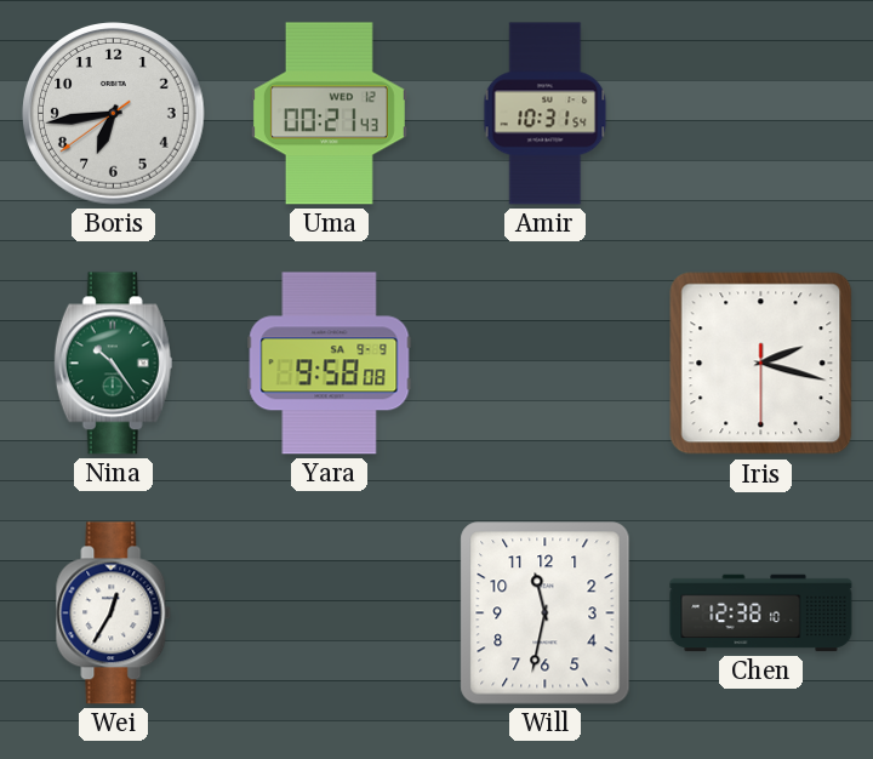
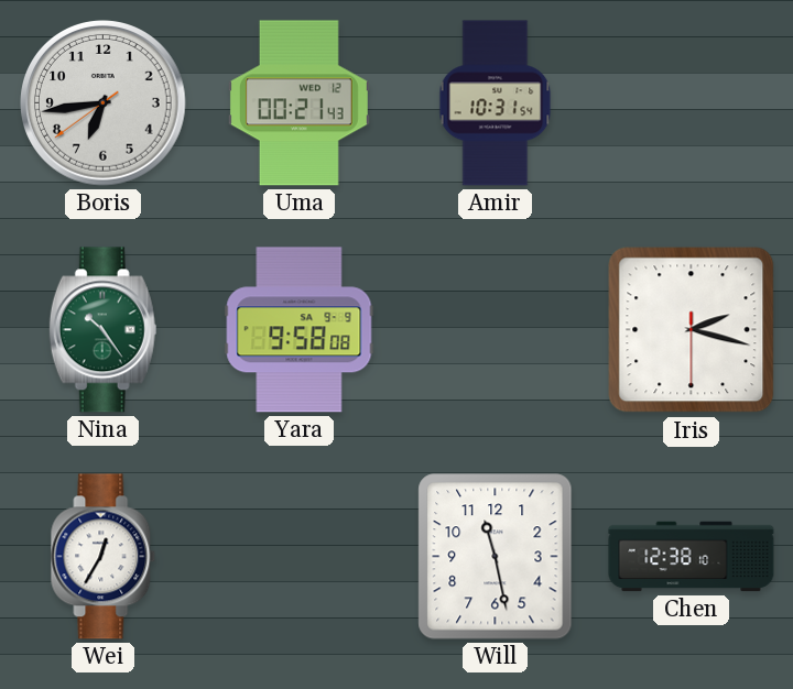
Will: 11:32 -> 11:28 (496, 557)
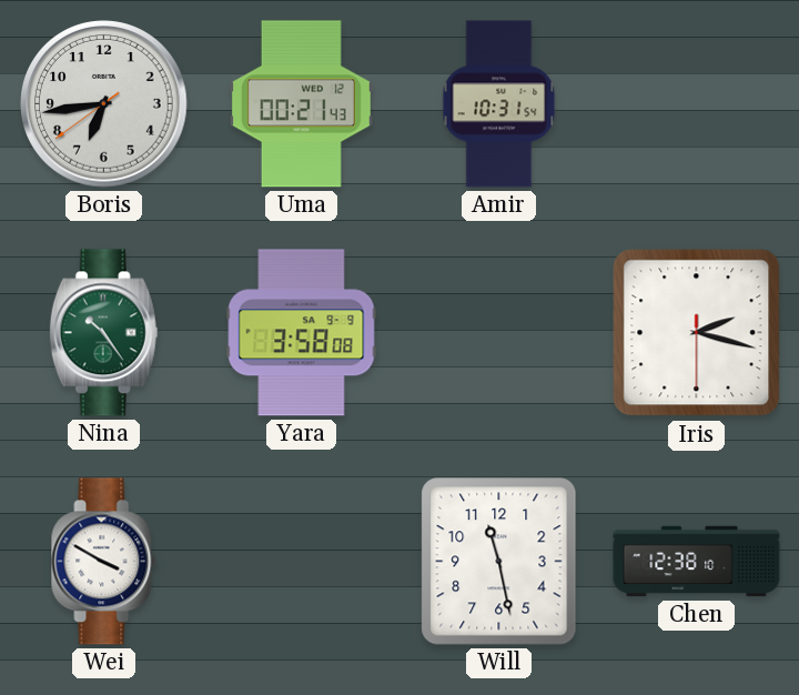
Yara: 9:58 -> 3:58 (302, 333)
Wei: 12:35 -> 3:50 (104, 562)
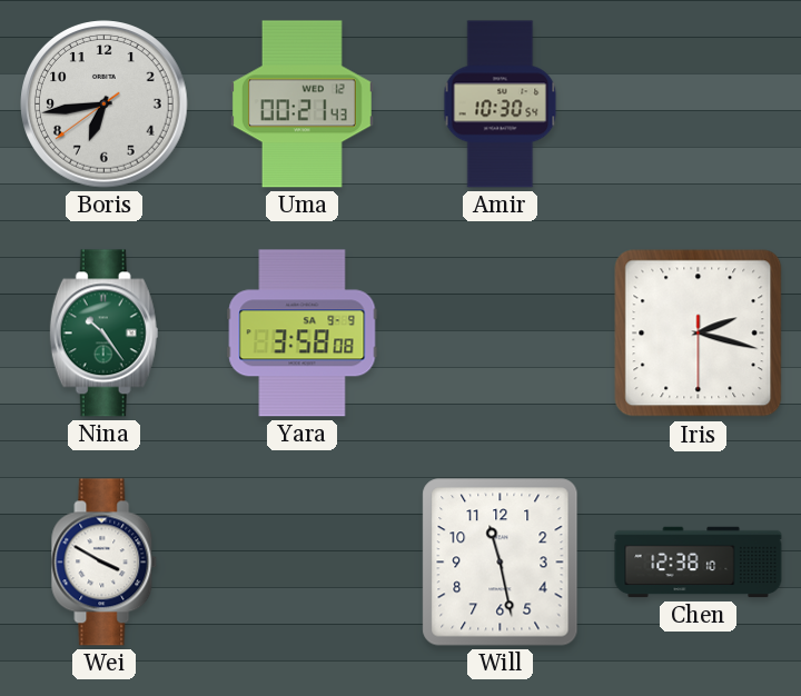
Amir: 10:31 -> 10:30 (501, 105)
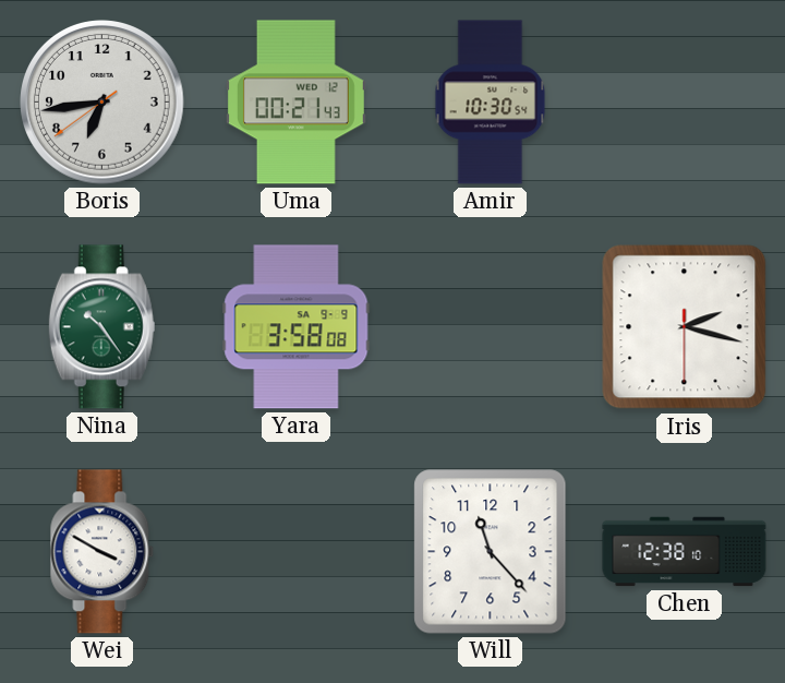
Will: 11:28 -> 11:23 (491, 552)
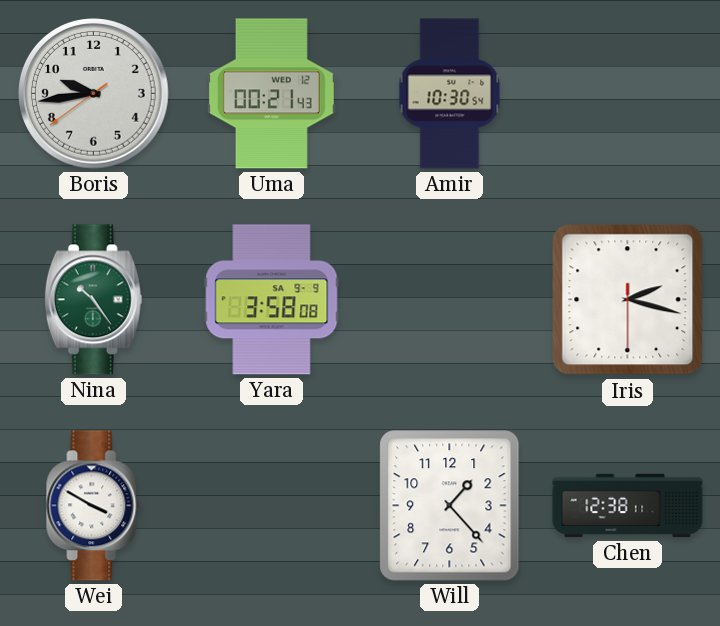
Boris: 6:43 -> 9:43 (94, 94)
Will: 11:23 -> 1:23 (450, 506)
Chen: 12:38:10 -> 12:38:11 (628, 506)
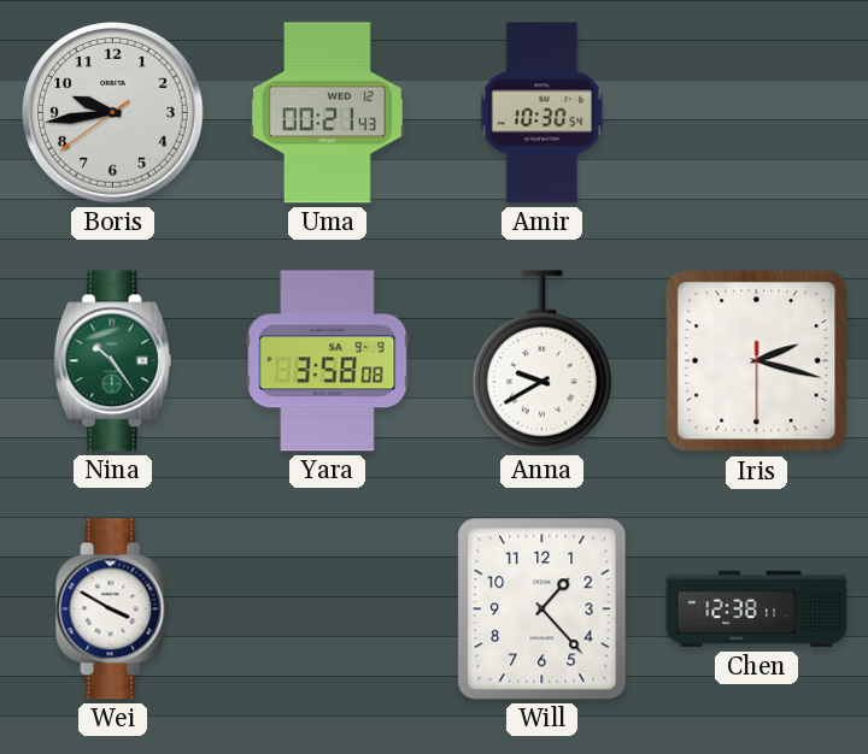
Anna: none -> 9:40 (541, 361)
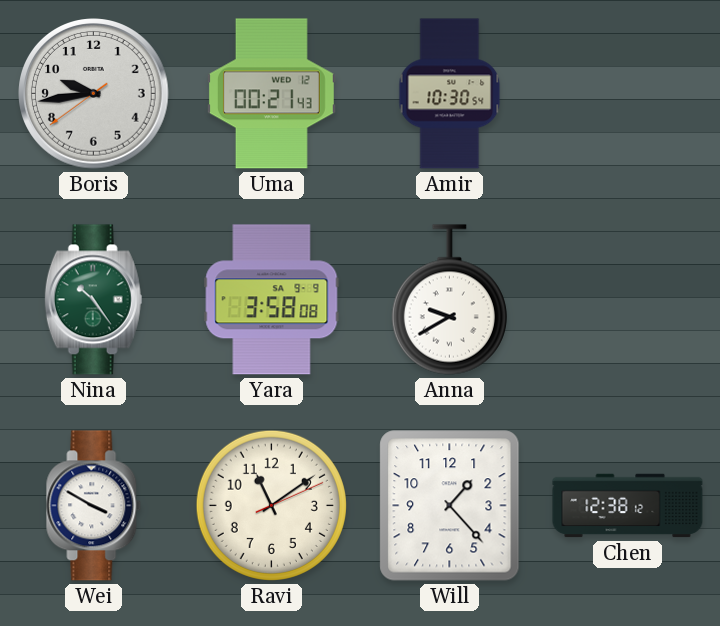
Iris: 2:17 -> none (757, 361)
Ravi: none -> 11:09 (271, 505)
Chen: 12:38:11 -> 12:38:12 (628, 506)
